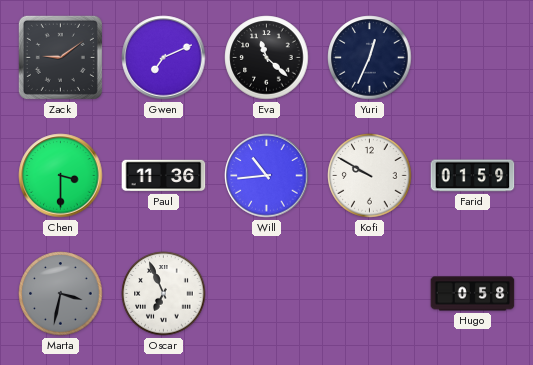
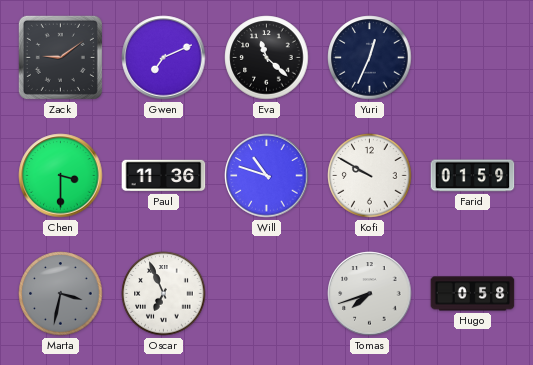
Will: 10:44 -> 10:48 (267, 176)
Tomas: none -> 7:42 (370, 294)
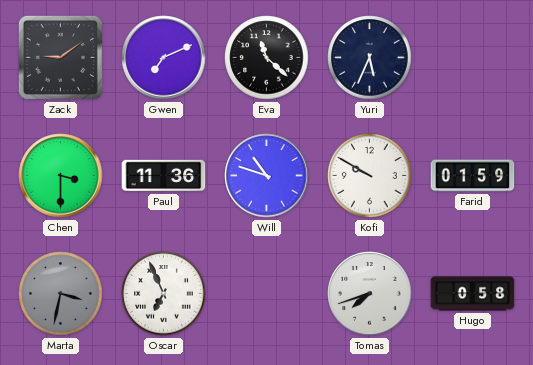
Yuri: 12:34 -> 5:34 (370, 58)
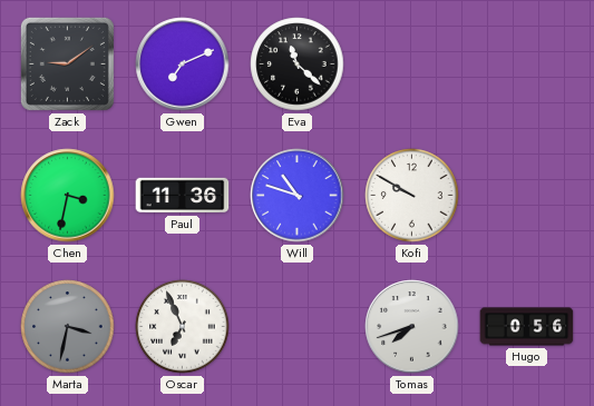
Yuri: 5:34 -> none (370, 58)
Chen: 3:30 -> 3:32 (68, 196)
Farid: 01:59 -> none (473, 176)
Hugo: 0:58 -> 0:56 (527, 327)
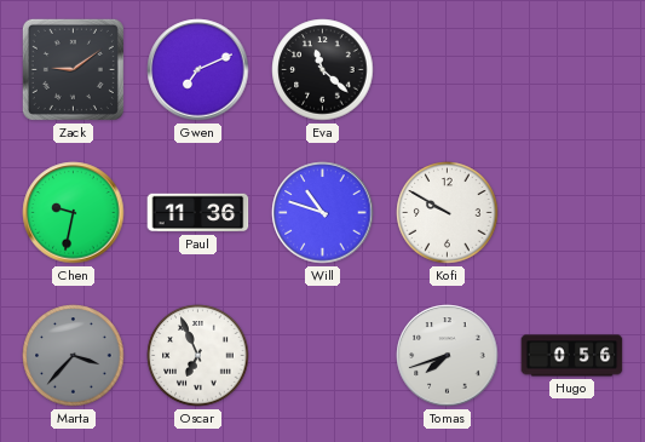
Chen: 3:32 -> 9:32 (74, 213)
Marta: 3:32 -> 3:37 (74, 356)
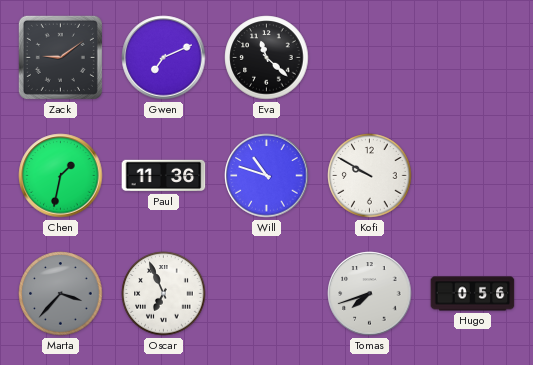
Chen: 9:32 -> 1:32 (61, 176)
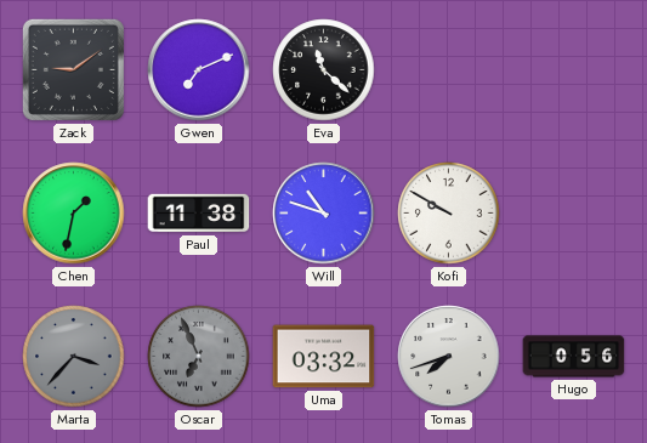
Paul: 11:36 -> 11:38 (199, 214)
Oscar dial: white -> grey (199, 357)
Uma: none -> 03:32 (324, 357)
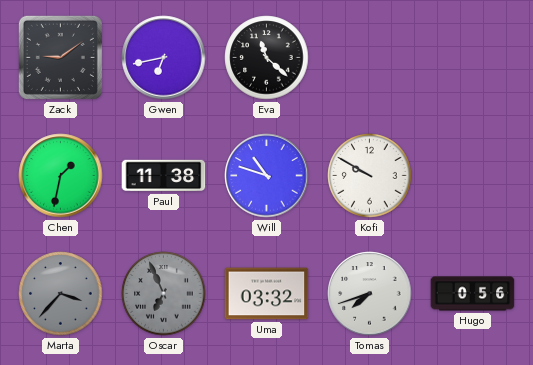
Gwen: 7:11 -> 6:43 (164, 58)
